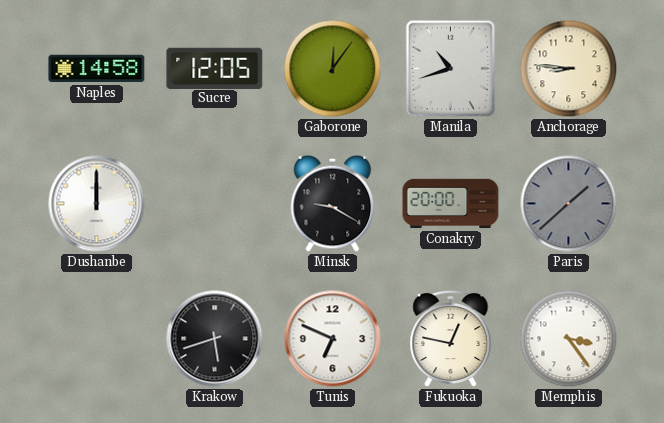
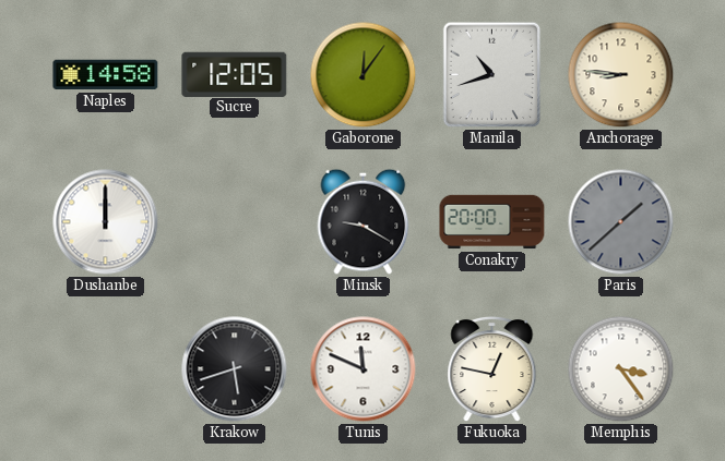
Tunis: 6:49 -> 11:49 (364, 369)
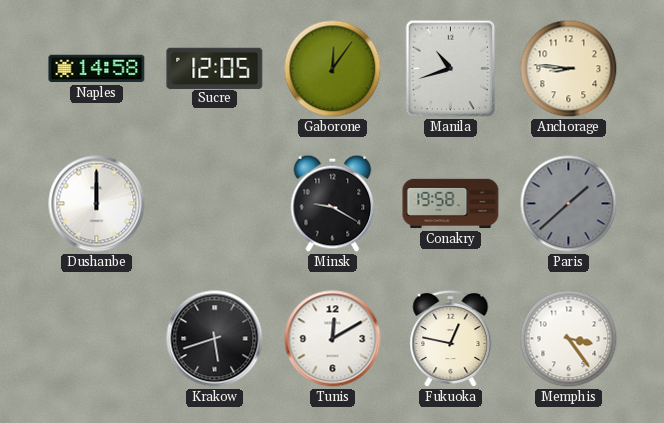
Conakry: 20:00 -> 19:58 (451, 204)
Tunis: 11:49 -> 12:10 (333, 339)
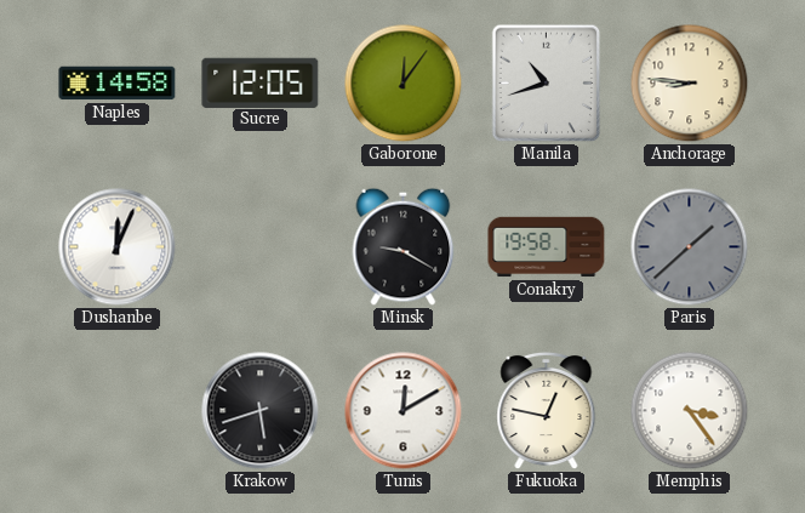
Dushanbe: 12:00 -> 12:04 (118, 247)
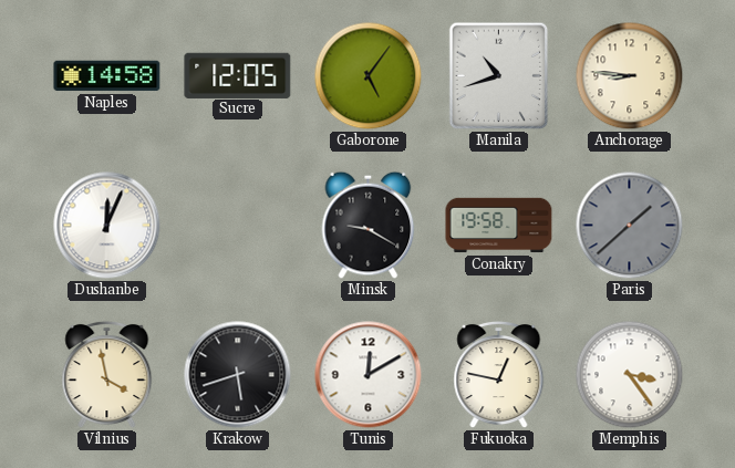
Gaborone: 12:06 -> 5:06 (369, 76)
Vilnius: none -> 3:58 (107, 375)
